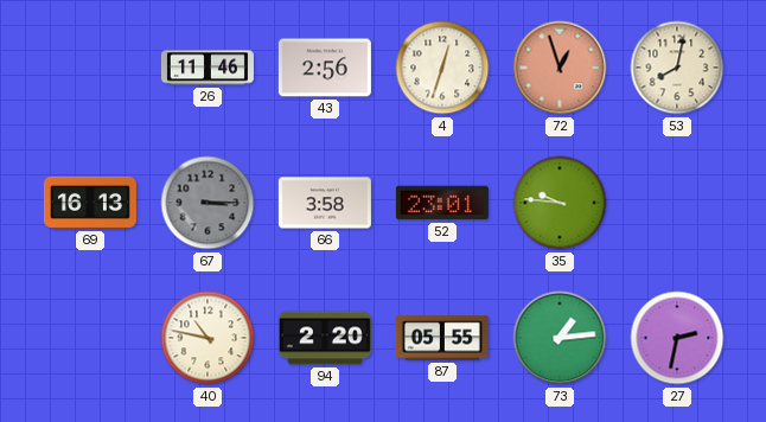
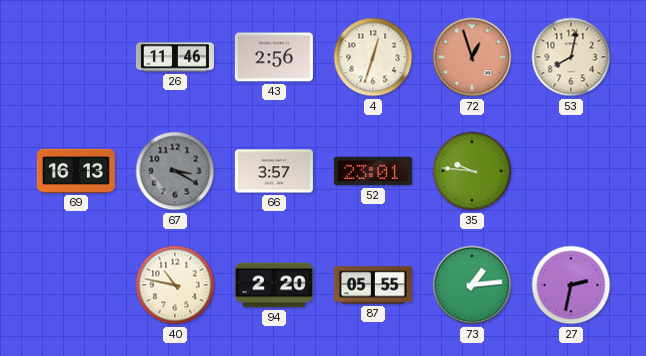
67: 3:15 -> 3:20 (175, 171)
66: 3:58 -> 3:57 (274, 171)
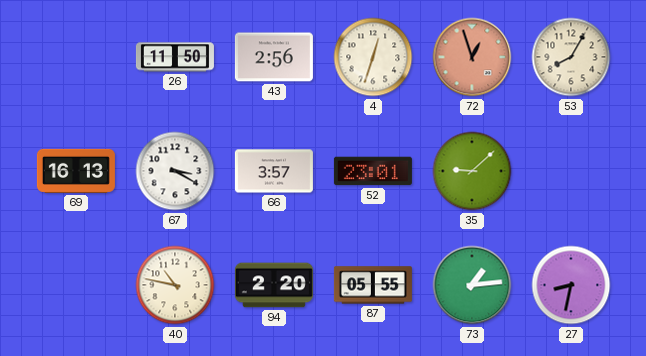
26: 11:46 -> 11:50 (175, 57)
53: 8:02 -> 8:05 (571, 57)
67 dial: grey -> white (175, 171)
35: 9:46 -> 9:08 (472, 171)
27: 2:32 -> 8:32 (571, 285)
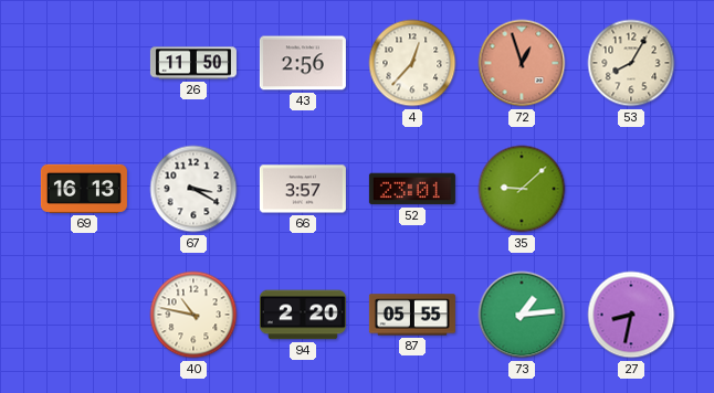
4: 12:33 -> 12:37 (412, 63)
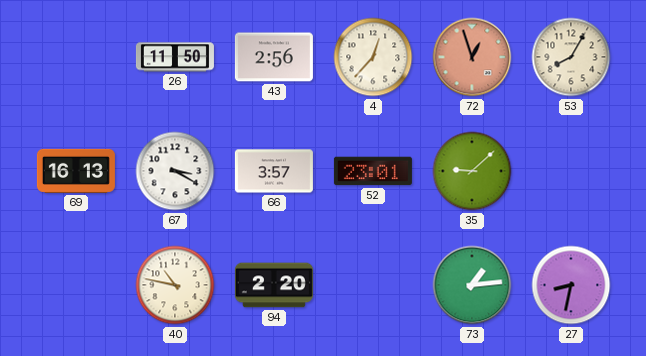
87: 05:55 -> none (412, 315)
